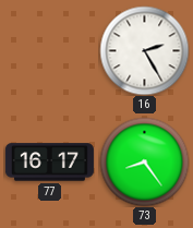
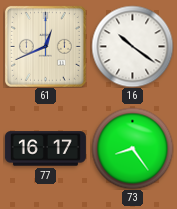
61: none -> 12:41 (45, 46)
16: 2:25 -> 10:21 (132, 46)
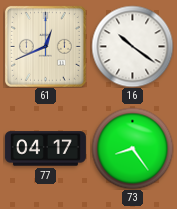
77: 16:17 -> 04:17 (45, 149)
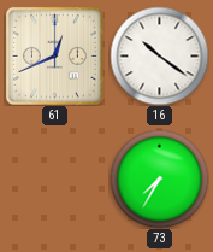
77: 04:17 -> none (45, 149)
73: 8:24 -> 7:35 (159, 178)
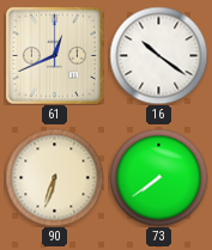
90: none -> 6:33 (54, 177)
73: 7:35 -> 7:39 (158, 177)
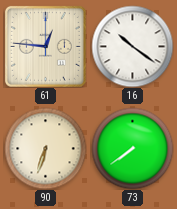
61: 12:41 -> 12:46 (45, 46)
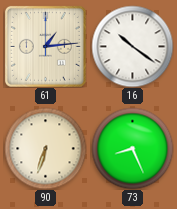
61: 12:46 -> 1:14 (45, 46)
73: 7:39 -> 8:26 (132, 148)
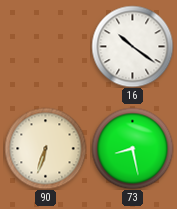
61: 1:14 -> none (45, 46)
73: 8:26 -> 8:28 (132, 148)
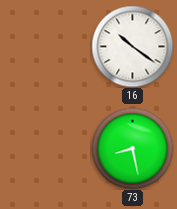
90: 6:33 -> none (45, 148)
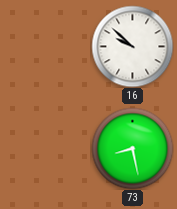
16: 10:21 -> 9:52 (132, 46)
